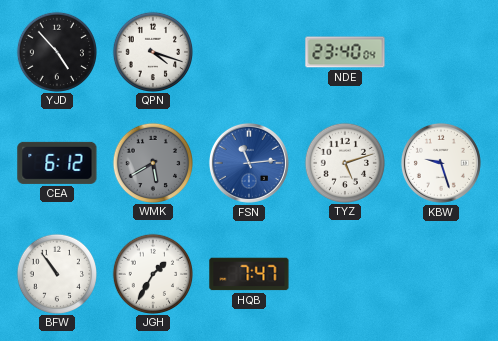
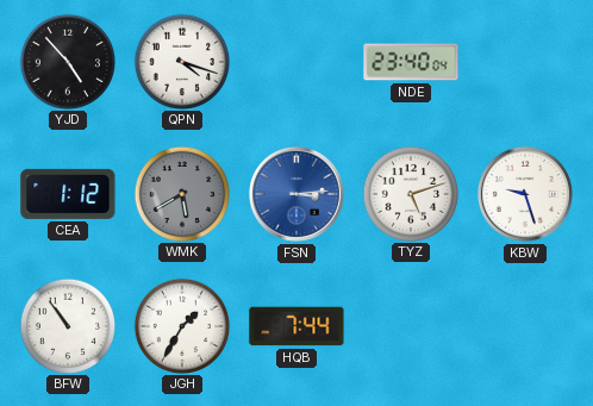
CEA: 6:12 -> 1:12 (68, 194)
FSN: 11:14 -> 3:14 (296, 194)
HQB: 7:47 -> 7:44 (296, 326)
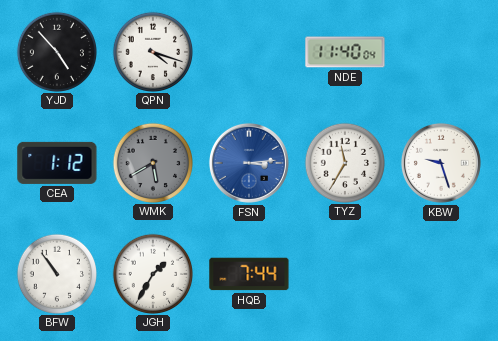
NDE: 23:40 -> 11:40 (345, 52)
TYZ: 5:12 -> 11:35 (344, 162)
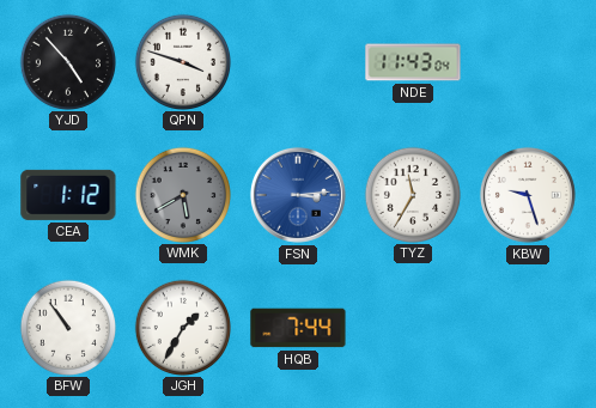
QPN: 4:18 -> 3:48 (182, 61)
NDE: 11:40 -> 11:43 (413, 62)
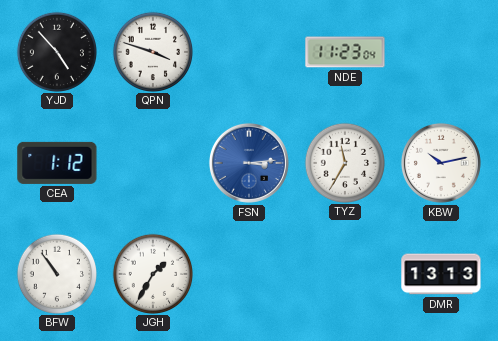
NDE: 11:43 -> 11:23 (345, 52)
WMK: 5:40 -> none (182, 194)
KBW: 9:27 -> 10:13 (441, 163)
HQB: 7:44 -> none (298, 328)
DMR: none -> 13:13 (441, 274)
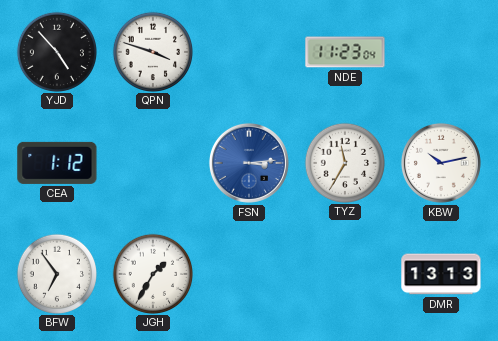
BFW: 10:54 -> 6:54 (56, 273)
